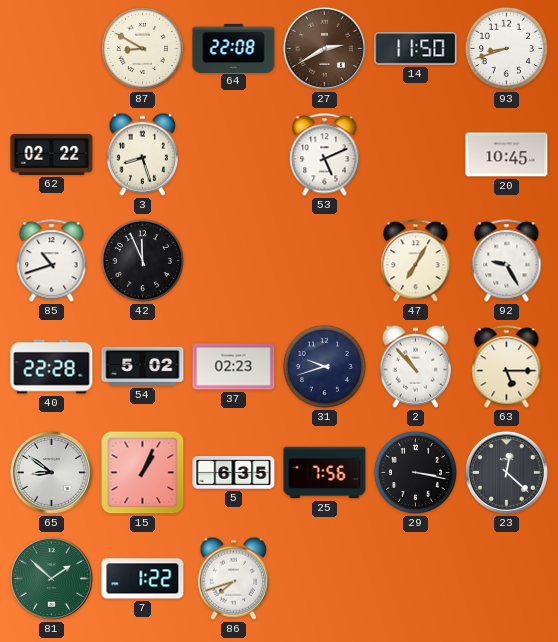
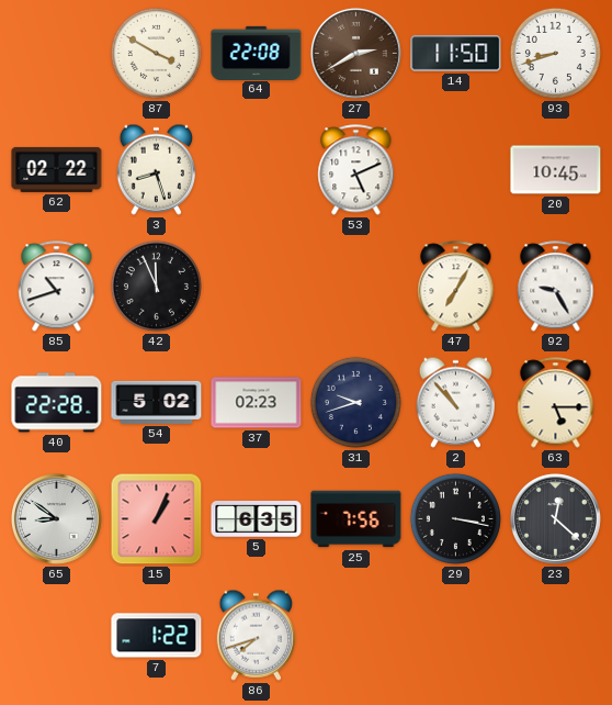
87: 8:50 -> 3:50 (156, 53)
81: 1:52 -> none (51, 578)
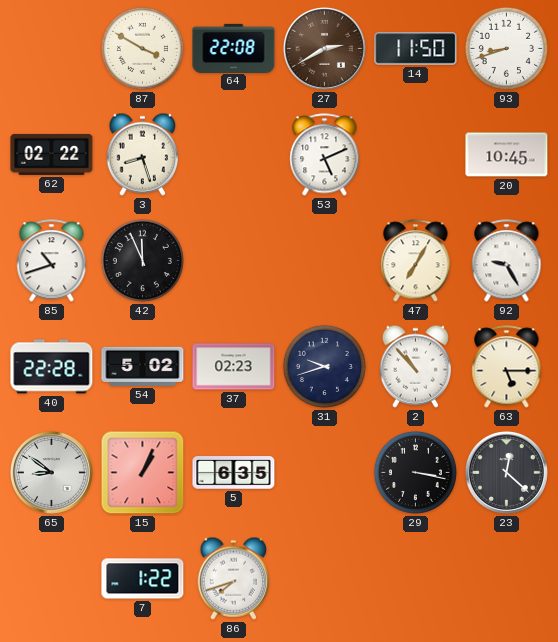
25: 7:56 -> none (356, 519)
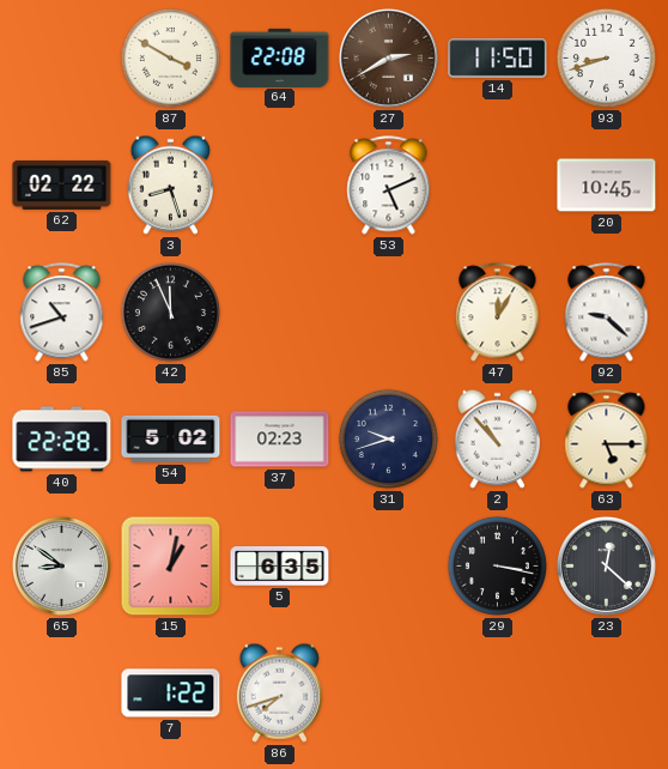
47: 7:05 -> 12:05 (498, 313)
92: 9:25 -> 9:22 (607, 313)
15: 1:04 -> 1:02 (171, 567)
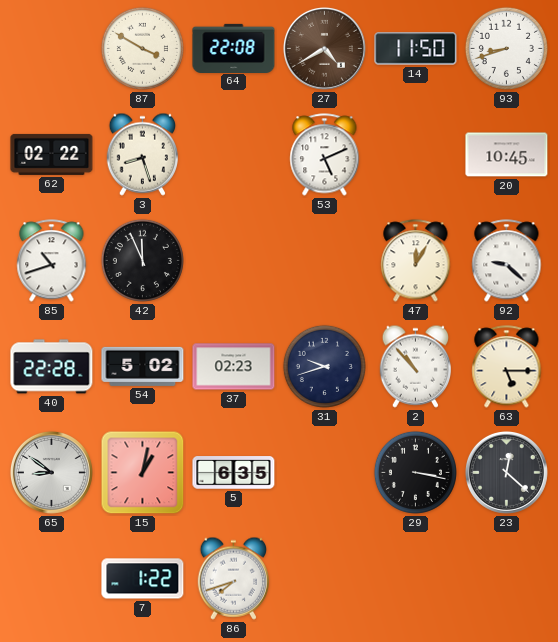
27: 2:40 -> 4:40 (324, 48)
